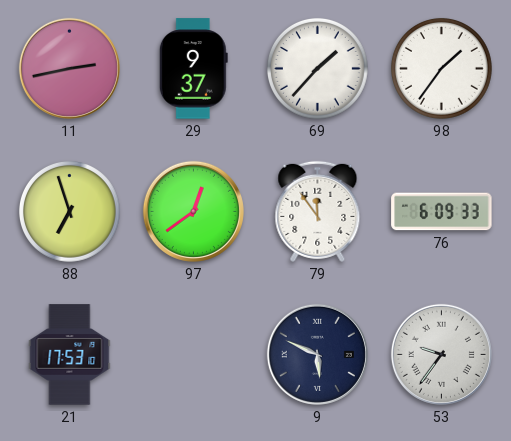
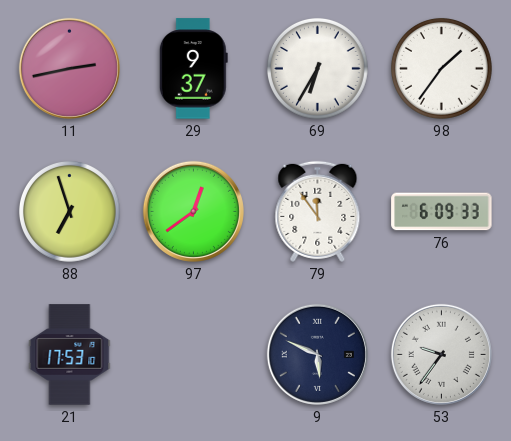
69: 1:37 -> 6:35 (317, 68)
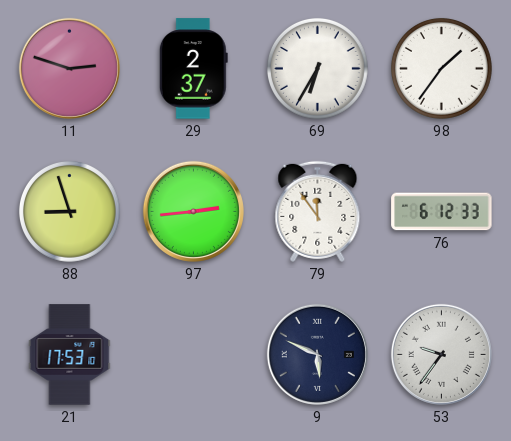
11: 2:43 -> 2:48 (69, 68)
29: 9:37 -> 2:37 (193, 69)
88: 6:57 -> 8:57 (69, 211)
97: 12:39 -> 2:44 (193, 211)
76: 6:09 -> 6:12 (442, 212)
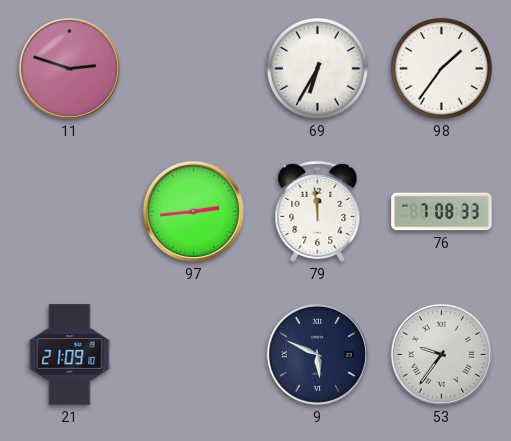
29: 2:37 -> none (193, 69)
88: 8:57 -> none (69, 211)
79: 11:54 -> 11:59 (318, 211)
76: 6:12 -> 7:08 (442, 212)
21: 17:53 -> 21:09 (70, 355)
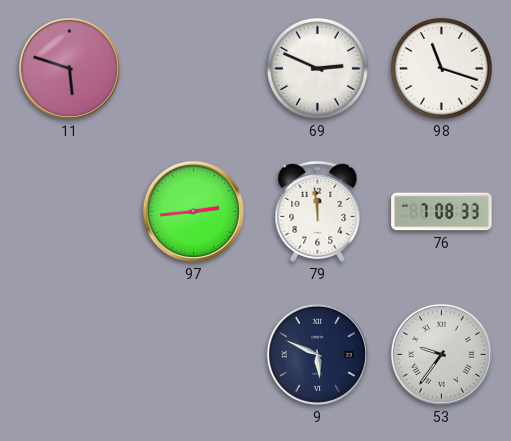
11: 2:48 -> 5:48 (69, 68)
69: 6:35 -> 2:49 (317, 68)
98: 1:36 -> 11:18 (441, 68)
21: 21:09 -> none (70, 355)
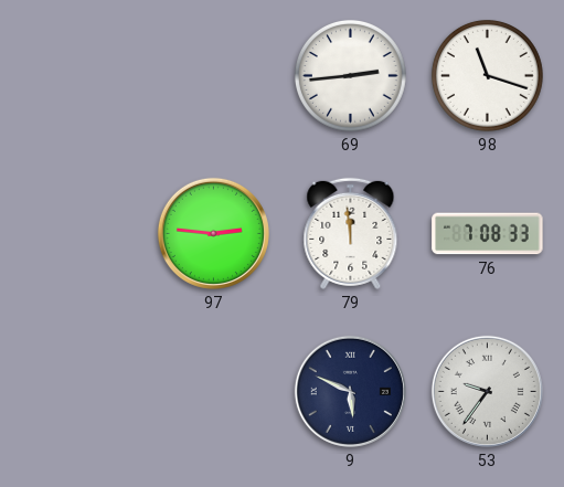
11: 5:48 -> none (69, 68)
69: 2:49 -> 2:44 (350, 75)
97: 2:44 -> 2:46 (213, 233)
